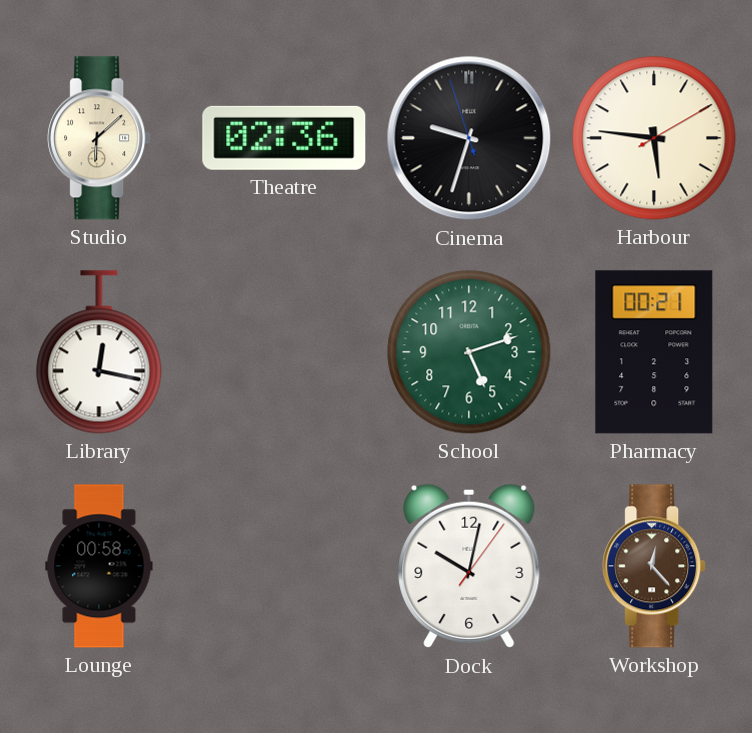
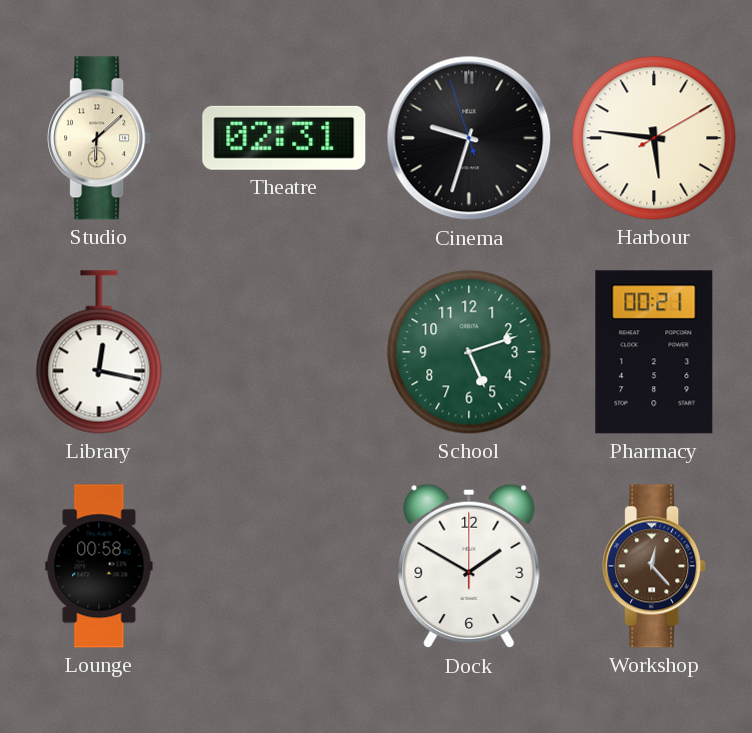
Theatre: 02:36 -> 02:31 (284, 138)
Dock: 10:02 -> 1:50 (469, 566)
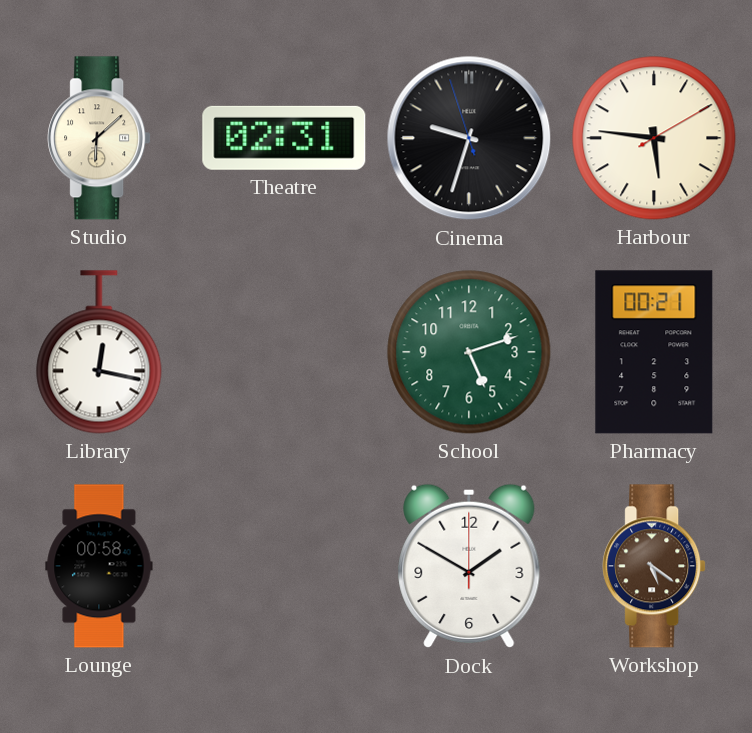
Workshop: 12:23 -> 5:21 (654, 566)
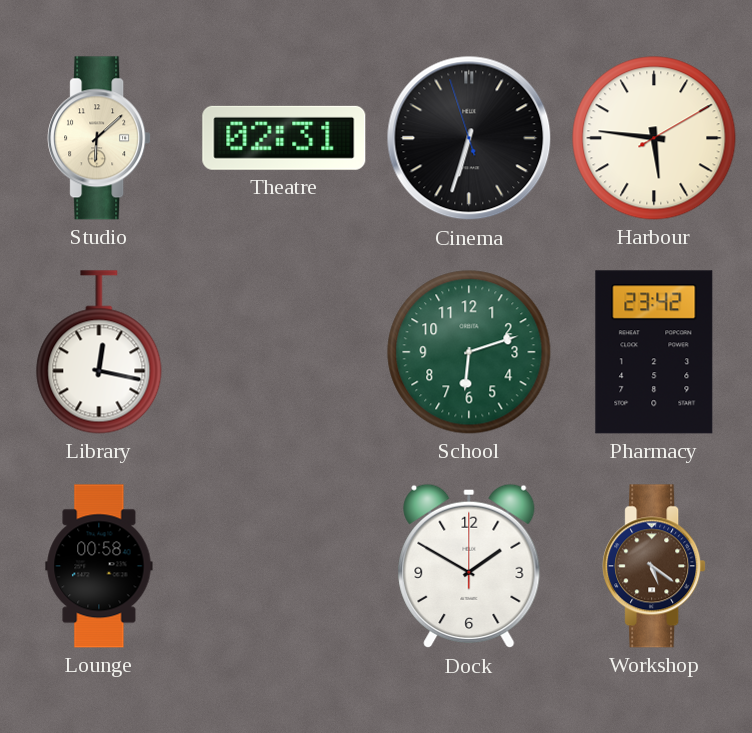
Cinema: 9:32 -> 6:32 (469, 138)
School: 5:12 -> 6:12 (469, 352)
Pharmacy: 00:21 -> 23:42 (654, 352)
